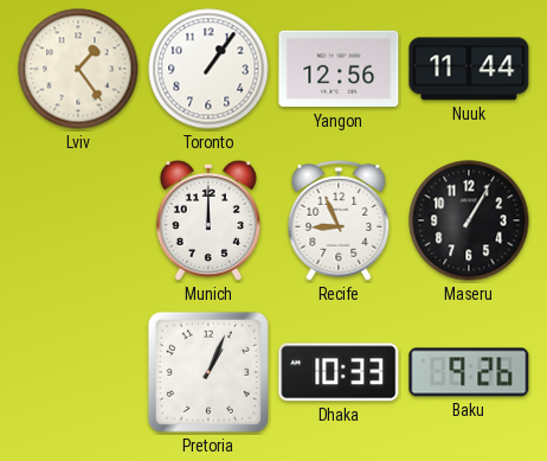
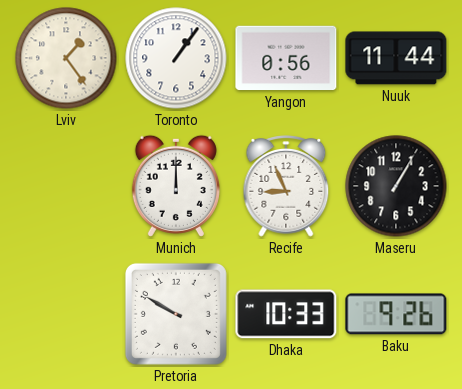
Yangon: 12:56 -> 0:56 (286, 58)
Pretoria: 1:04 -> 9:50 (176, 314)
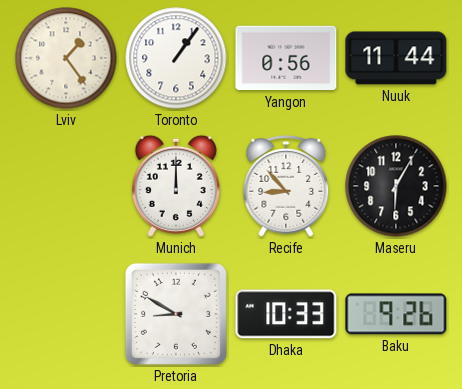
Recife: 8:56 -> 8:53 (286, 186)
Maseru: 1:05 -> 6:05 (396, 186)
Pretoria: 9:50 -> 8:50 (176, 314)
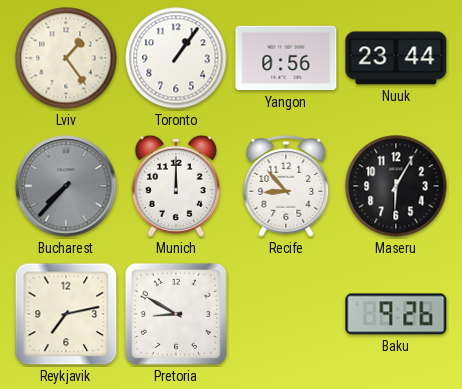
Nuuk: 11:44 -> 23:44 (396, 58)
Bucharest: none -> 7:37 (66, 186)
Reykjavik: none -> 7:13 (66, 314)
Dhaka: 10:33 -> none (286, 314)
